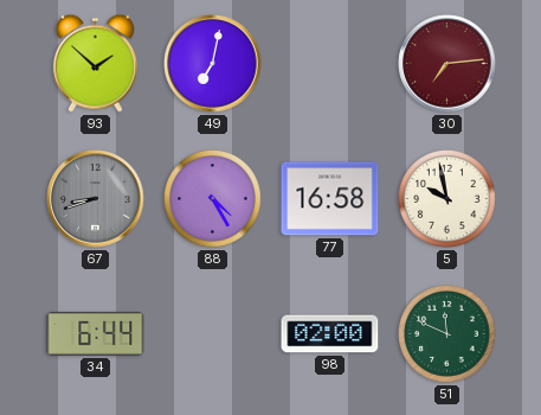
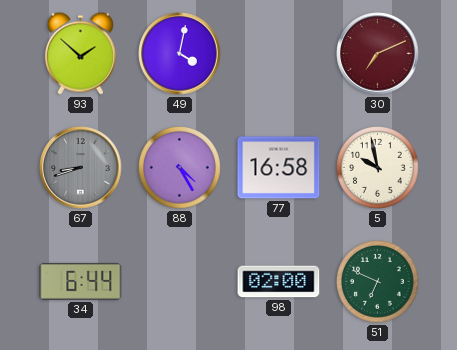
49: 7:02 -> 4:02 (180, 54)
30: 7:14 -> 7:11 (378, 54)
51: 11:49 -> 6:49 (378, 282)
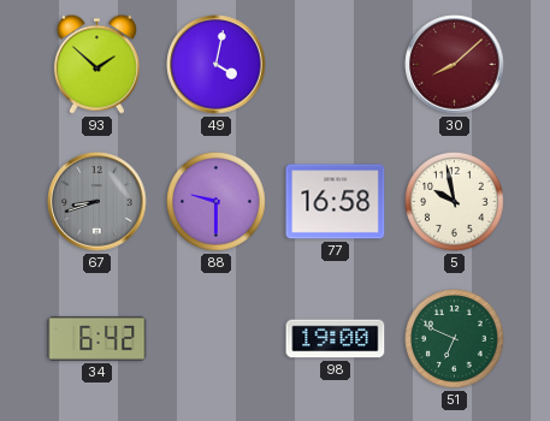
30: 7:11 -> 8:08 (455, 65)
88: 4:25 -> 9:30 (217, 202)
34: 6:44 -> 6:42 (97, 338)
98: 02:00 -> 19:00 (336, 339)
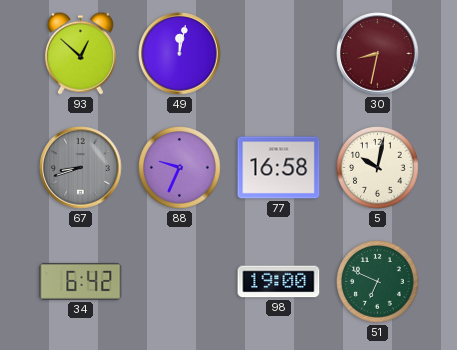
93: 1:52 -> 12:52 (80, 53)
49: 4:02 -> 12:02 (180, 54)
30: 8:08 -> 8:32 (378, 54)
88: 9:30 -> 9:34 (180, 168)
5: 9:58 -> 10:02 (378, 168)
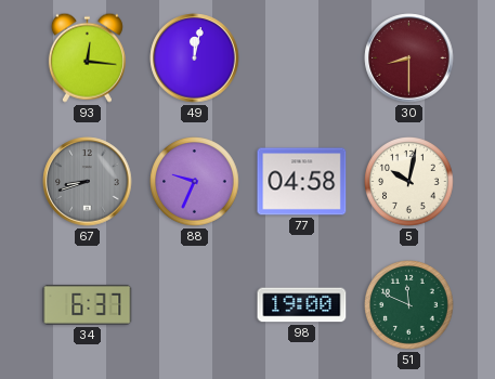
93: 12:52 -> 12:16 (87, 57)
30: 8:32 -> 8:30 (409, 58)
77: 16:58 -> 04:58 (302, 182)
34: 6:42 -> 6:37 (88, 304)
51: 6:49 -> 11:49 (409, 305)
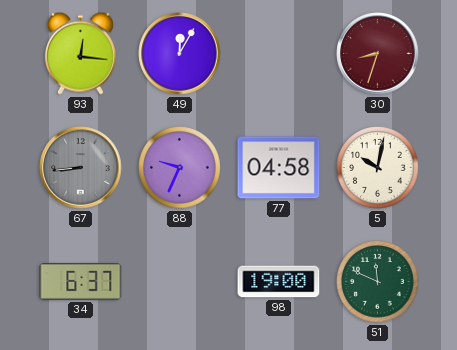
49: 12:02 -> 12:05 (180, 54)
30: 8:30 -> 8:33 (378, 54)
67: 8:42 -> 8:44 (81, 168)
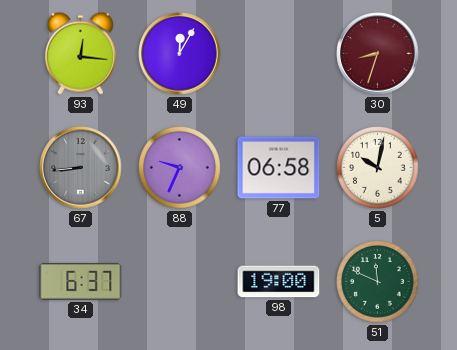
77: 04:58 -> 06:58 (279, 168)
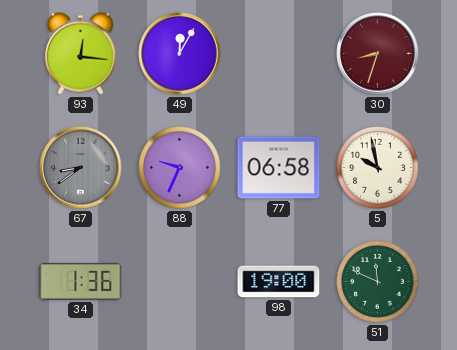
67: 8:44 -> 8:39 (81, 168)
5: 10:02 -> 9:58 (378, 168)
34: 6:37 -> 1:36 (81, 281)
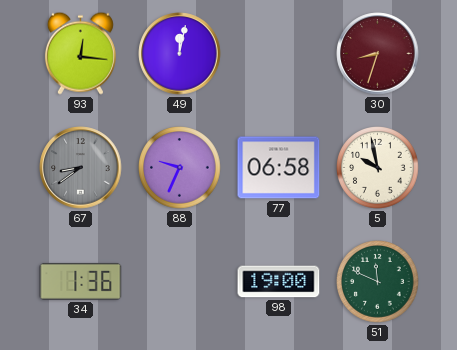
49: 12:05 -> 12:02 (180, 54)
